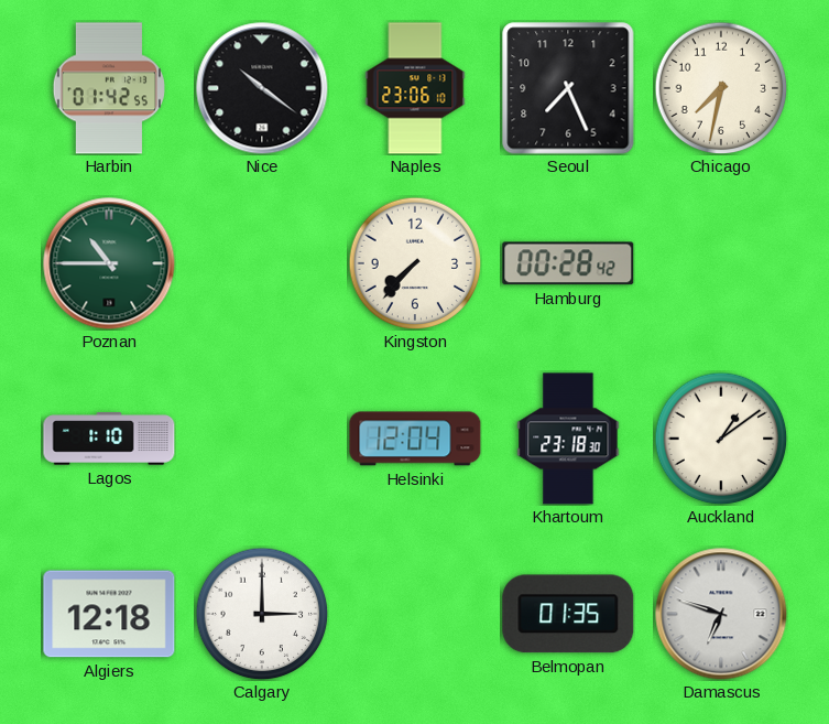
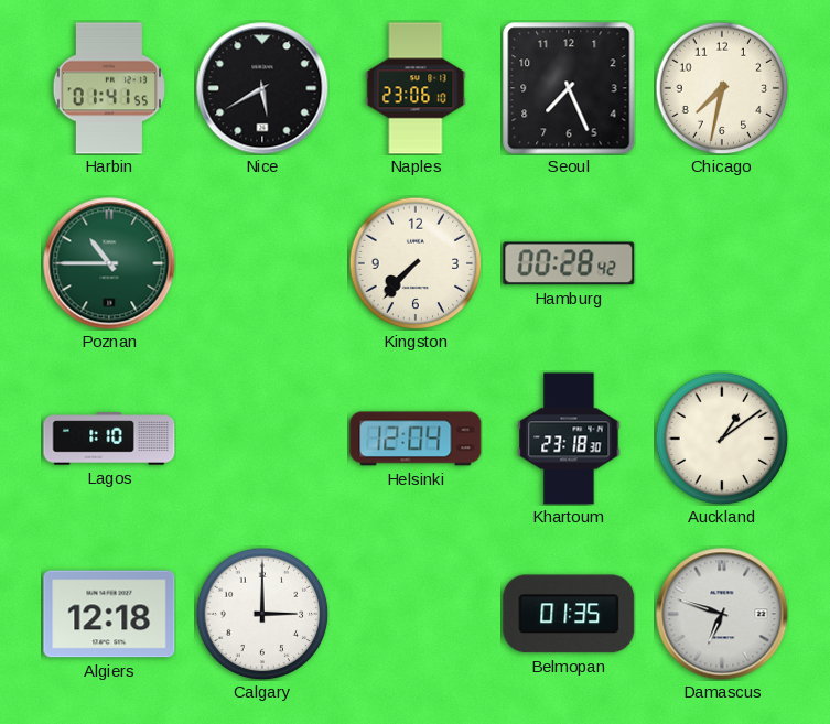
Harbin: 01:42 -> 01:41 (109, 88)
Nice: 10:21 -> 5:40 (262, 88)
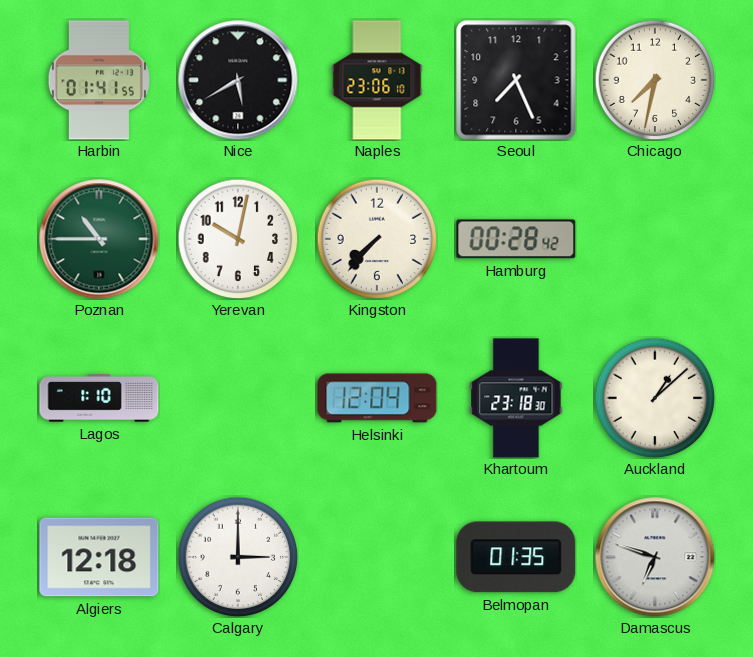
Yerevan: none -> 10:02 (238, 239)
Auckland: 1:09 -> 1:08 (655, 398)
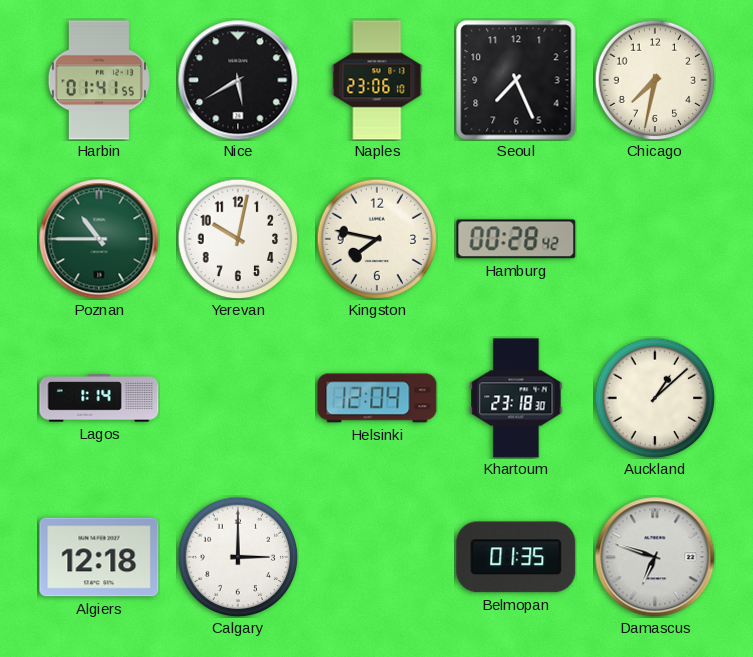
Kingston: 7:37 -> 7:47 (377, 239)
Lagos: 1:10 -> 1:14 (99, 398)
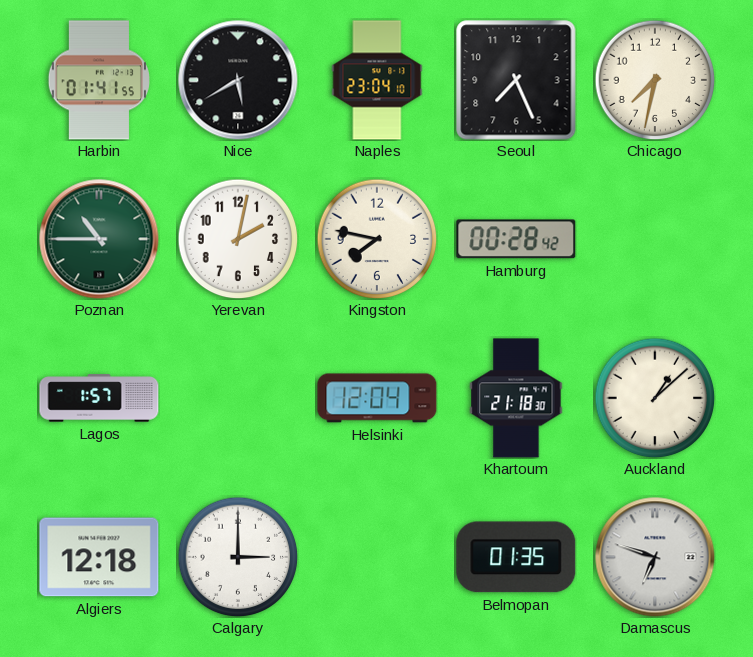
Naples: 23:06 -> 23:04 (377, 80)
Yerevan: 10:02 -> 2:02 (238, 239)
Lagos: 1:14 -> 1:57 (99, 398)
Khartoum: 23:18 -> 21:18 (516, 398)
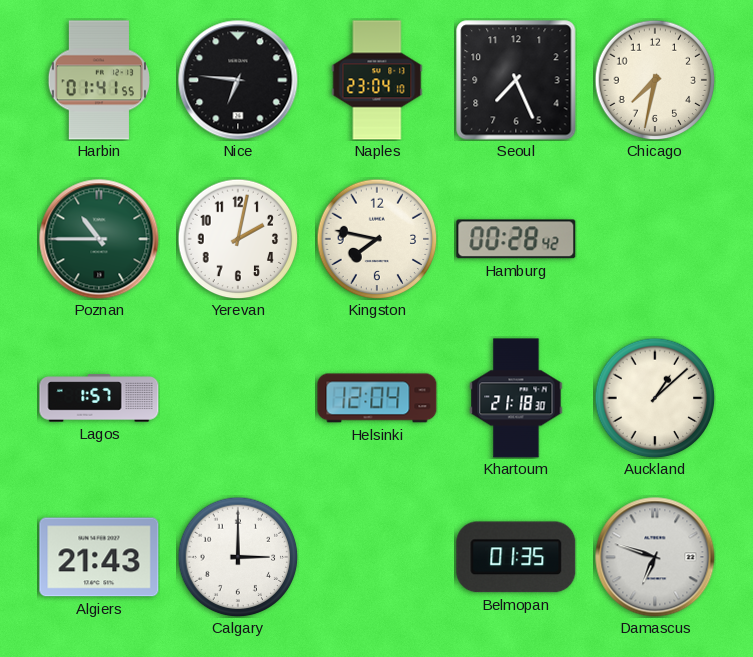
Nice: 5:40 -> 6:46 (238, 80)
Algiers: 12:18 -> 21:43 (99, 557)
